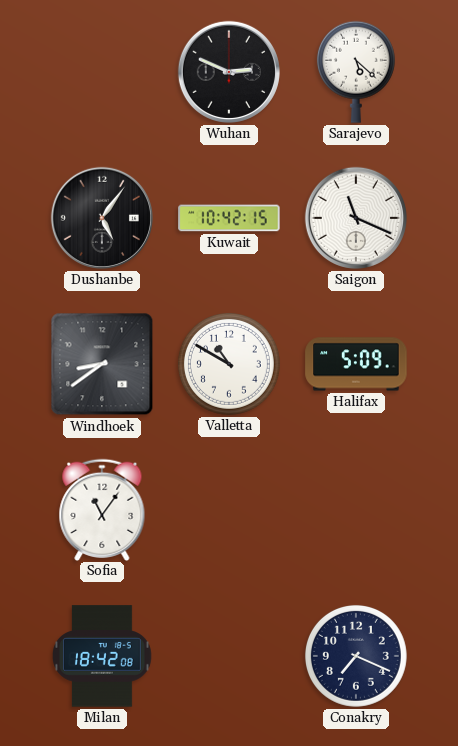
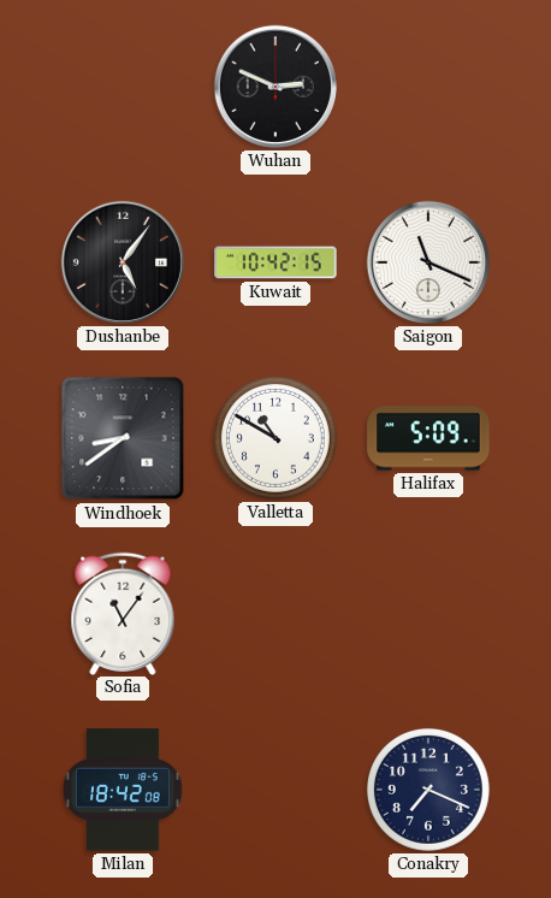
Sarajevo: 5:22 -> none (356, 72)
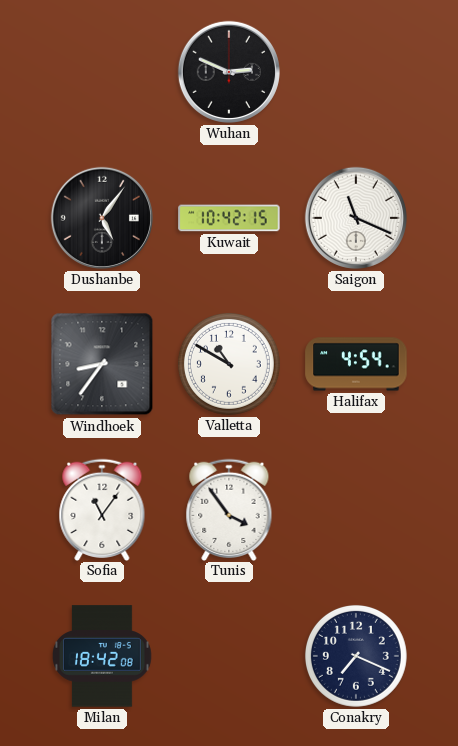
Windhoek: 8:39 -> 8:36 (102, 364)
Halifax: 5:09 -> 4:54 (356, 364)
Tunis: none -> 3:54 (229, 509)
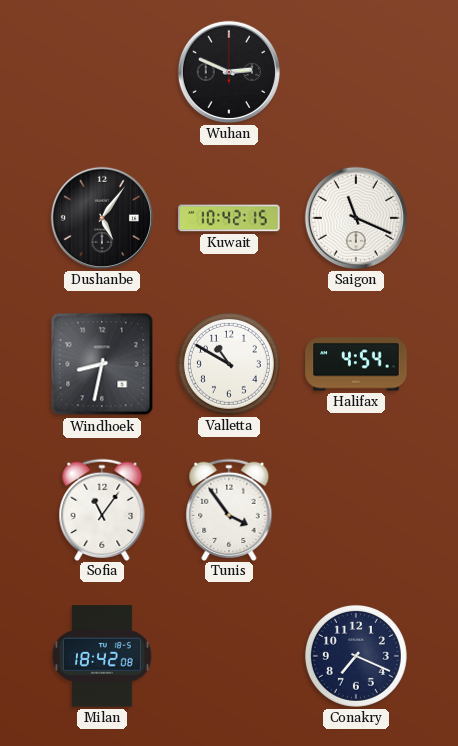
Windhoek: 8:36 -> 8:32 (102, 364)
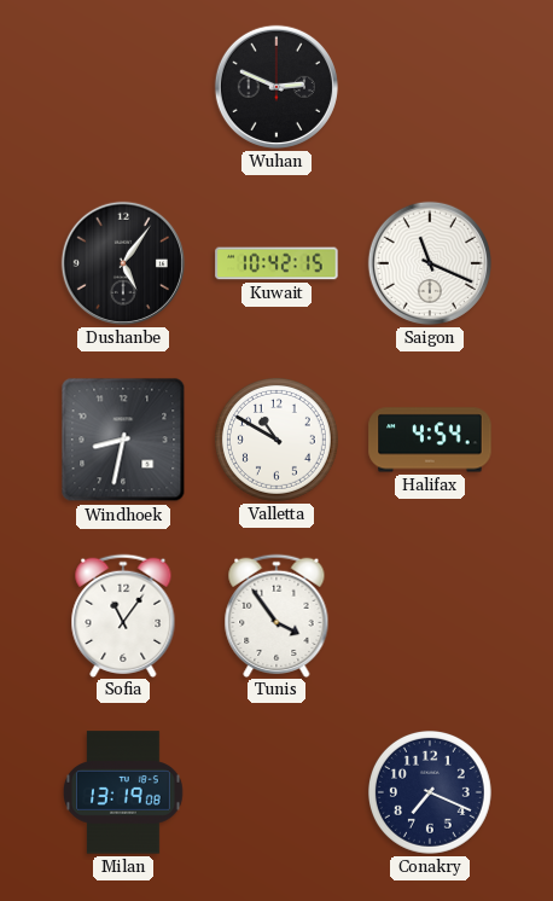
Milan: 18:42 -> 13:19 (124, 792)
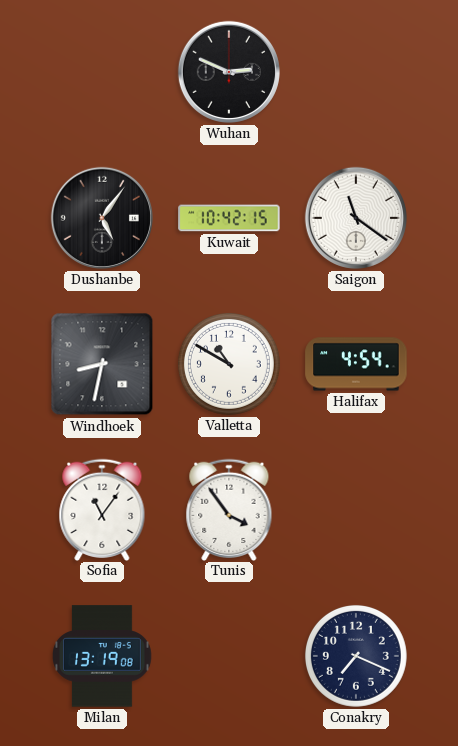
Saigon: 11:19 -> 11:21 (356, 218)
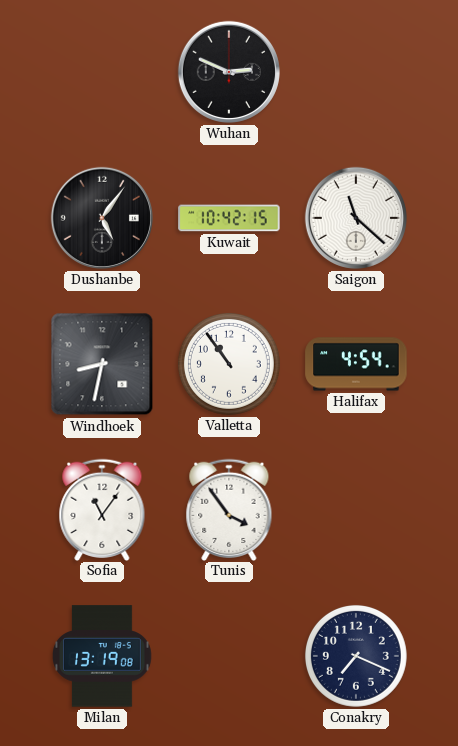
Saigon: 11:21 -> 11:22 (356, 218)
Valletta: 10:50 -> 10:54 (229, 364)
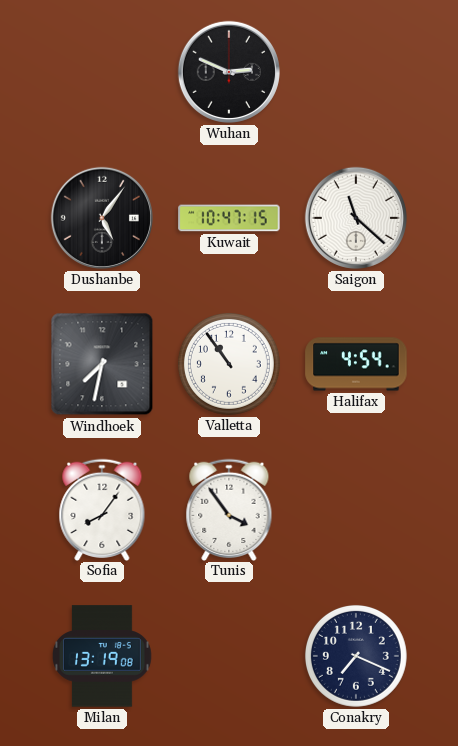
Kuwait: 10:42 -> 10:47 (229, 218)
Windhoek: 8:32 -> 7:32 (102, 364)
Sofia: 11:06 -> 8:06 (102, 509)
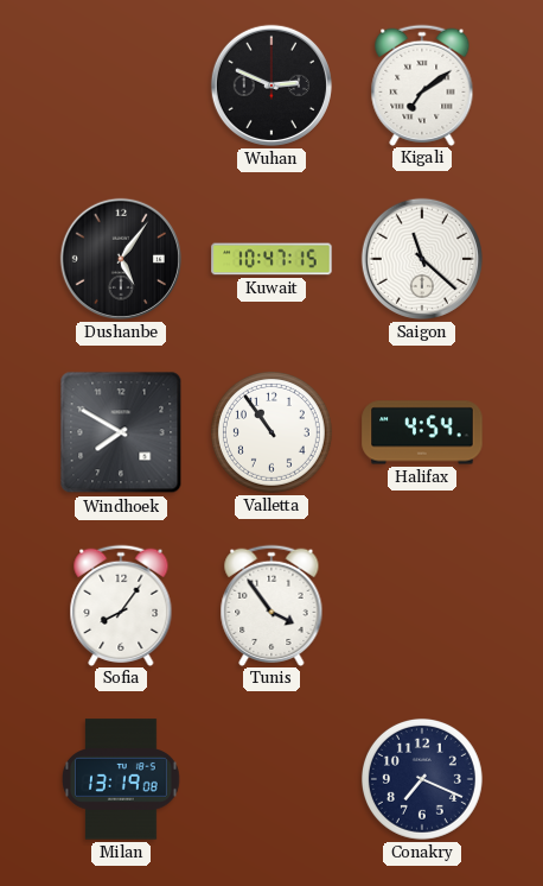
Kigali: none -> 7:09 (422, 84)
Windhoek: 7:32 -> 7:50 (121, 432)
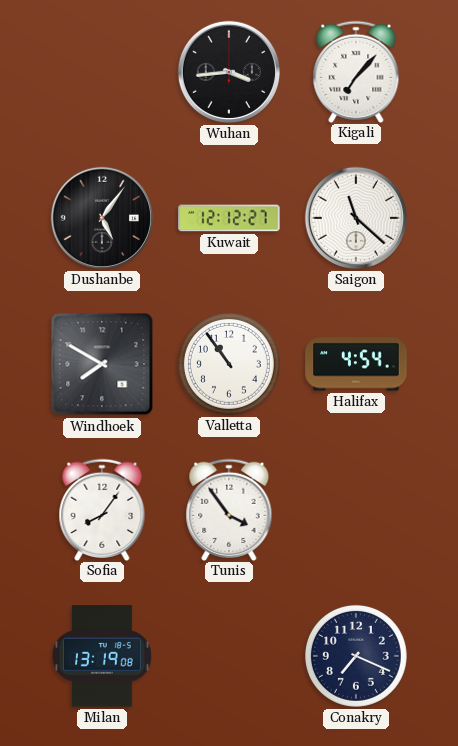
Wuhan: 2:49 -> 3:44 (229, 72)
Kigali: 7:09 -> 7:07 (356, 71)
Kuwait: 10:47 -> 12:12 (229, 218)
